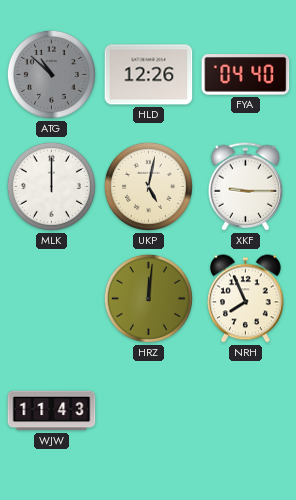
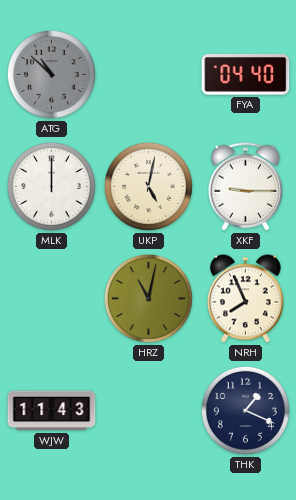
HLD: 12:26 -> none (149, 75)
HRZ: 12:01 -> 11:02 (148, 298)
THK: none -> 1:19 (245, 410)
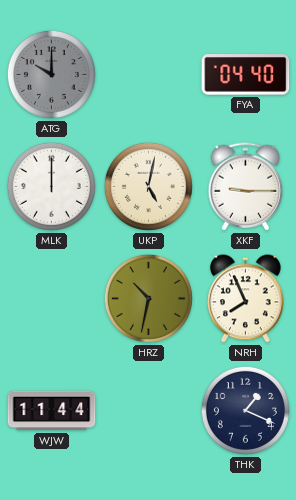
ATG: 10:52 -> 10:00 (51, 74)
HRZ: 11:02 -> 10:32 (148, 298)
WJW: 11:43 -> 11:44 (52, 411)
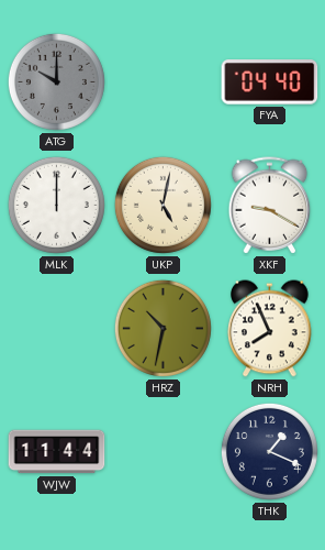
XKF: 9:15 -> 9:20 (270, 206)
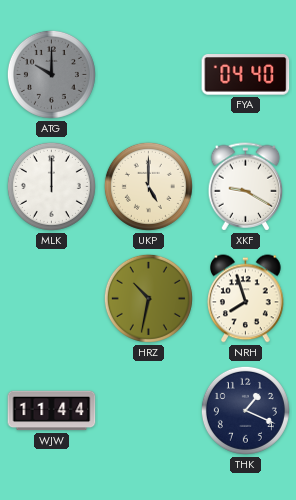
UKP: 5:02 -> 5:00 (148, 186)
NRH: 7:56 -> 7:57 (246, 299)
